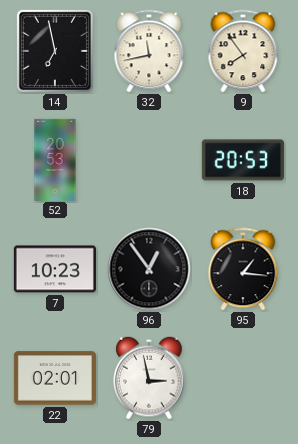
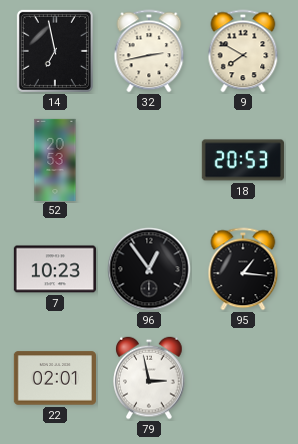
32: 11:43 -> 2:43 (149, 51)
9: 7:54 -> 7:50 (243, 51)
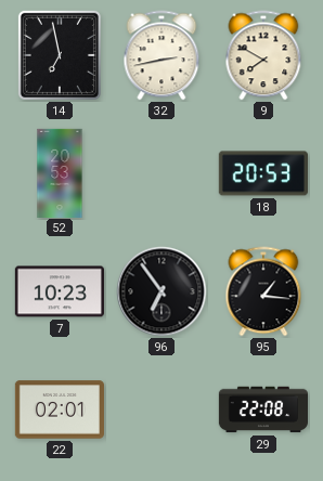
96: 12:54 -> 6:54 (161, 291)
79: 2:58 -> none (149, 378)
29: none -> 22:08 (262, 409)
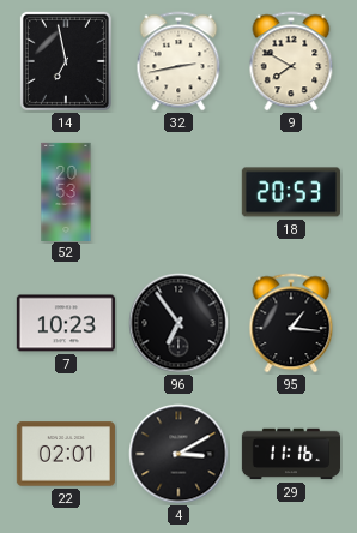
4: none -> 3:10 (179, 454)
29: 22:08 -> 11:16 (290, 454)
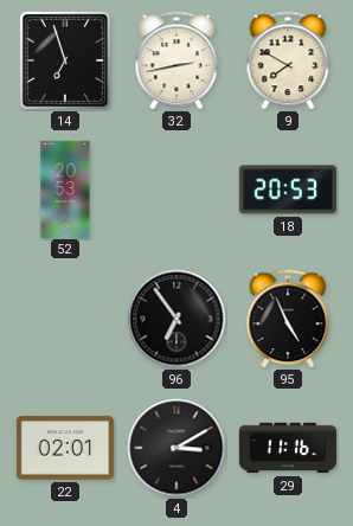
14: 6:58 -> 6:57 (65, 60)
7: 10:23 -> none (66, 323)
95: 1:16 -> 4:56 (288, 319)
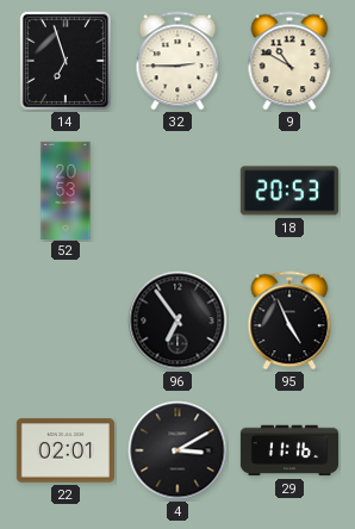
32: 2:43 -> 2:45 (177, 61)
9: 7:50 -> 10:50 (289, 61)
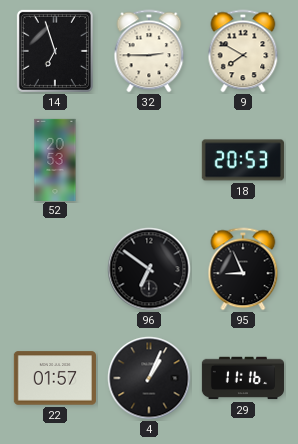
9: 10:50 -> 7:50 (243, 51)
96: 6:54 -> 6:51 (149, 269)
95: 4:56 -> 8:56 (243, 269)
22: 02:01 -> 01:57 (55, 378)
4: 3:10 -> 1:04 (149, 378)
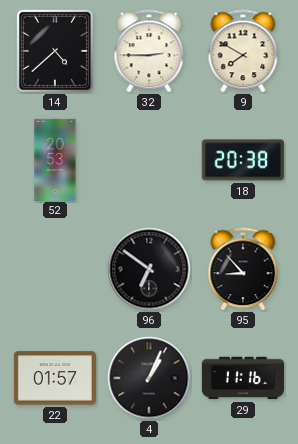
14: 6:57 -> 4:38 (55, 51)
18: 20:53 -> 20:38 (243, 160)
95: 8:56 -> 8:53 (243, 269)
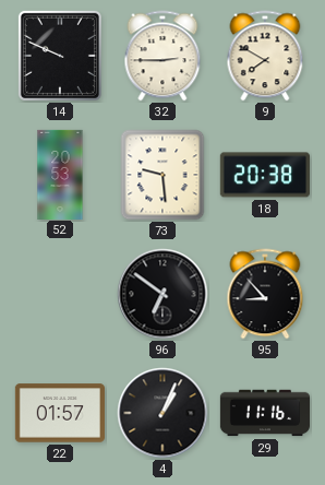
14: 4:38 -> 9:49 (60, 56)
73: none -> 9:29 (162, 175)
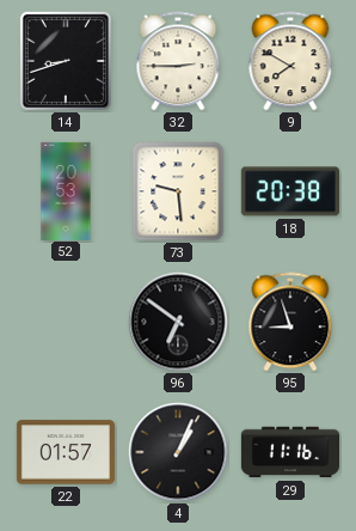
14: 9:49 -> 8:42 (66, 61)
95: 8:53 -> 8:57 (290, 322)
